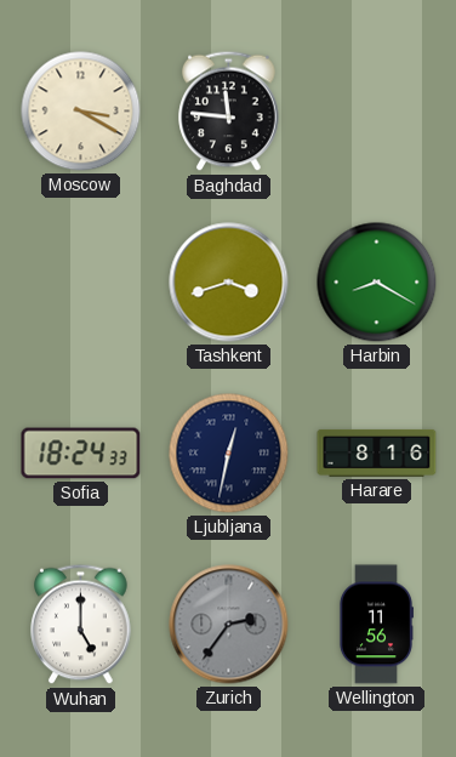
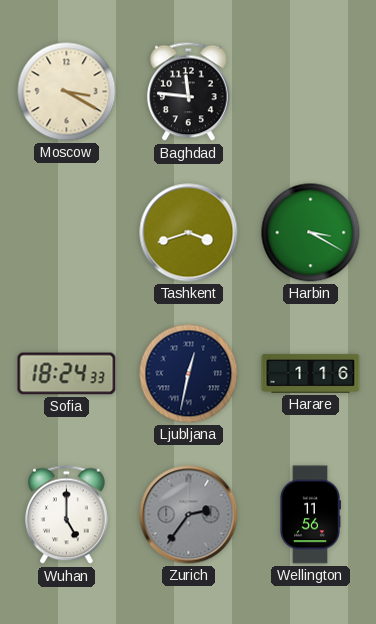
Harbin: 8:20 -> 3:20 (311, 233)
Harare: 8:16 -> 1:16 (311, 373)
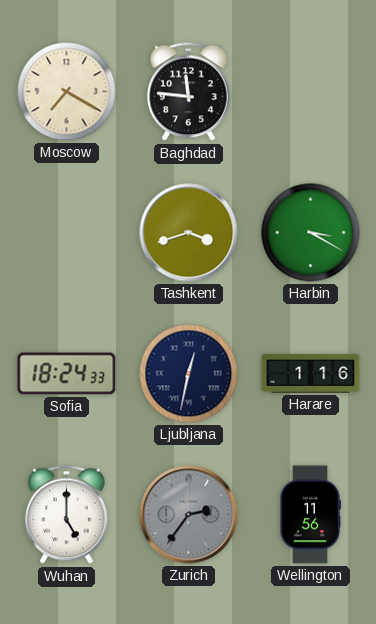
Moscow: 3:20 -> 7:20 (67, 92)
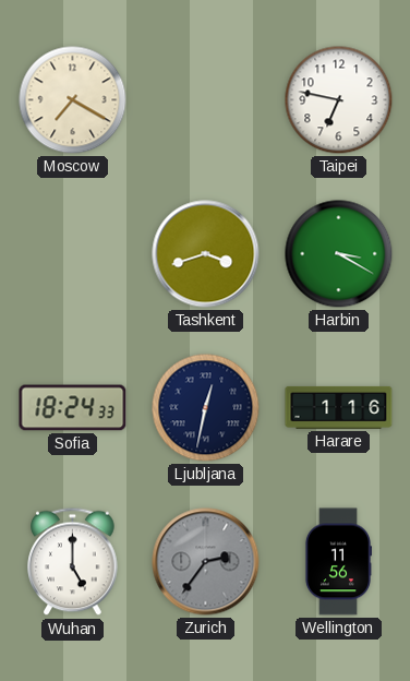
Baghdad: 11:46 -> none (189, 92)
Taipei: none -> 6:47 (339, 100)
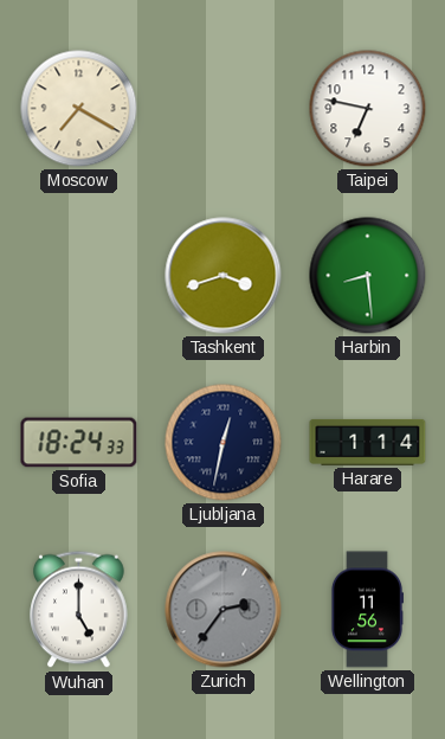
Harbin: 3:20 -> 8:29 (368, 276)
Harare: 1:16 -> 1:14 (368, 442)
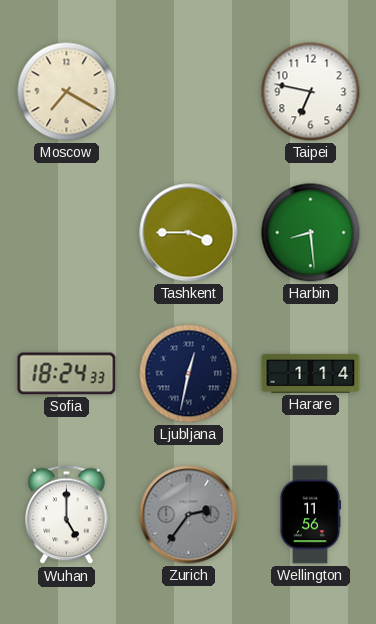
Tashkent: 3:42 -> 3:45 (189, 233)
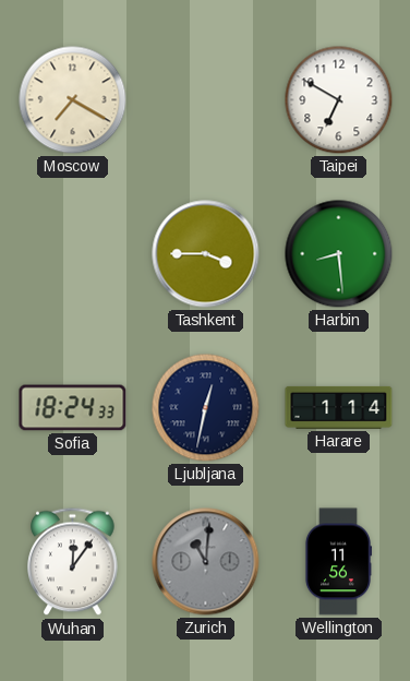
Taipei: 6:47 -> 6:50 (339, 100)
Wuhan: 5:00 -> 12:06 (73, 562)
Zurich: 2:36 -> 11:01 (206, 562)
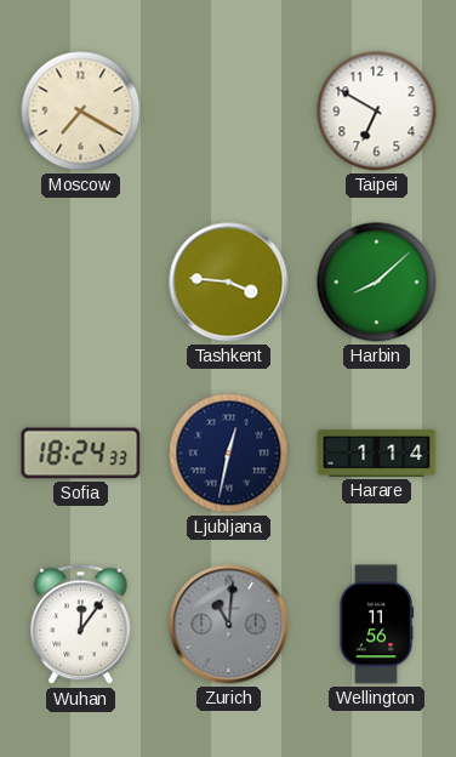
Tashkent: 3:45 -> 3:46 (229, 283)
Harbin: 8:29 -> 8:08 (377, 283)
